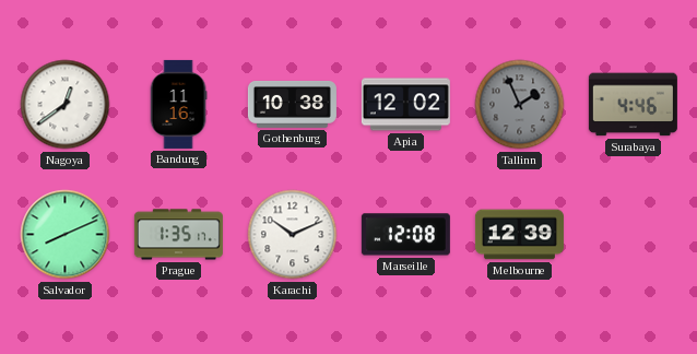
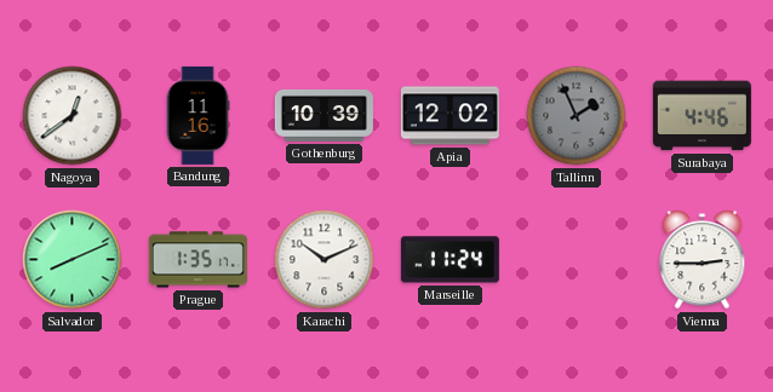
Gothenburg: 10:38 -> 10:39 (323, 115)
Marseille: 12:08 -> 11:24 (450, 260)
Melbourne: 12:39 -> none (519, 235)
Vienna: none -> 2:45 (703, 260)
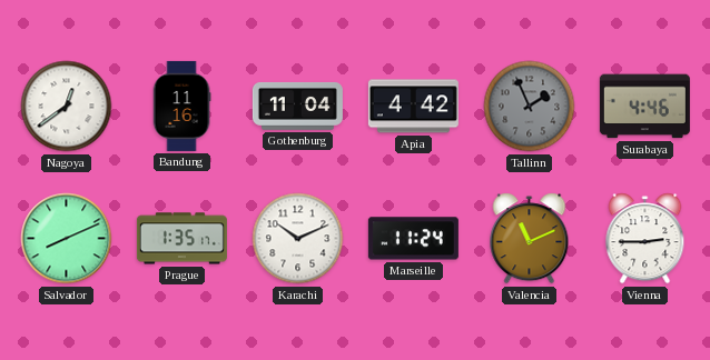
Gothenburg: 10:39 -> 11:04 (297, 106)
Apia: 12:02 -> 4:42 (413, 107)
Valencia: none -> 11:11 (530, 239)
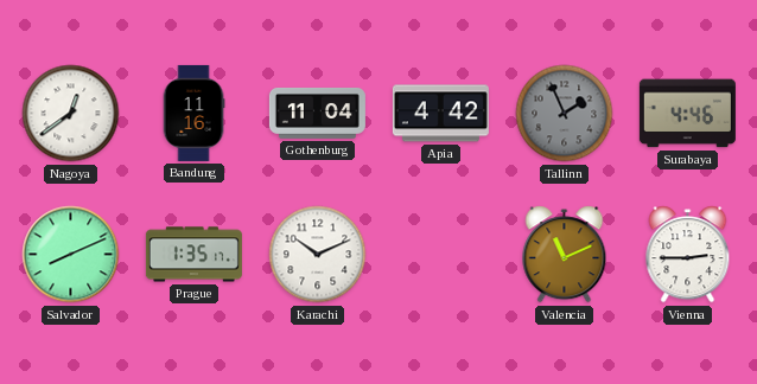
Marseille: 11:24 -> none (413, 239)
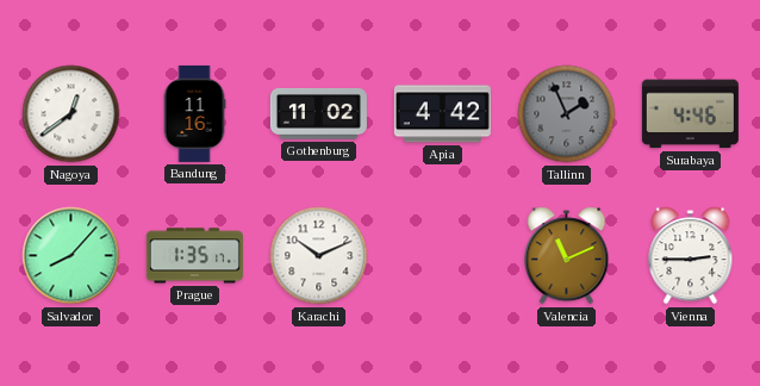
Gothenburg: 11:04 -> 11:02 (318, 113)
Salvador: 8:11 -> 8:07 (71, 256)
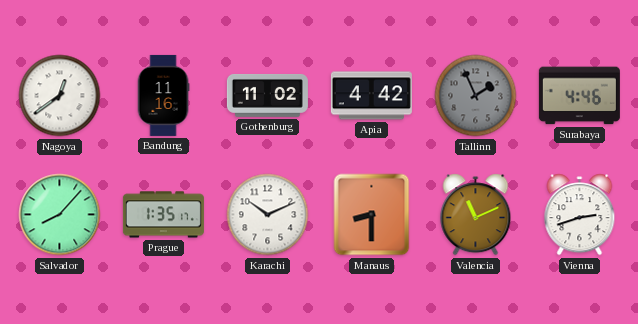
Manaus: none -> 8:30 (372, 215)
Vienna: 2:45 -> 2:42 (580, 215)
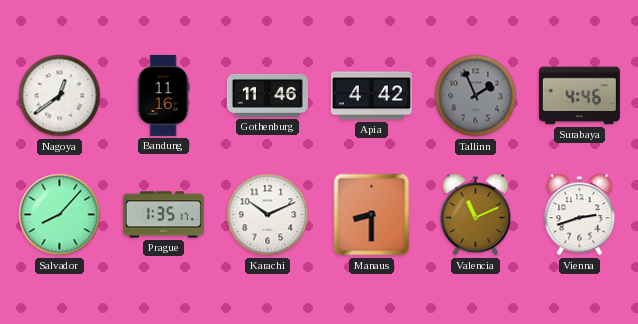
Gothenburg: 11:02 -> 11:46 (267, 95)
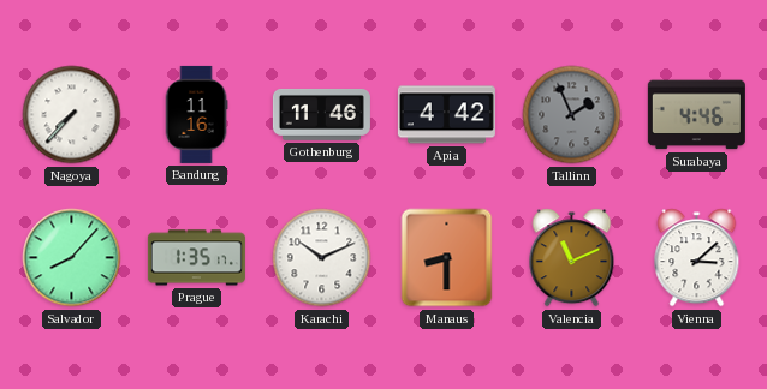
Nagoya: 12:39 -> 7:37 (72, 115)
Vienna: 2:42 -> 3:08 (697, 258)
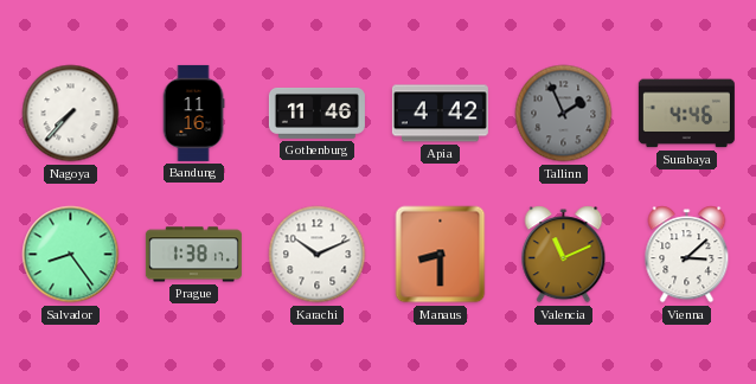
Salvador: 8:07 -> 8:24 (71, 255)
Prague: 1:35 -> 1:38 (193, 255)
